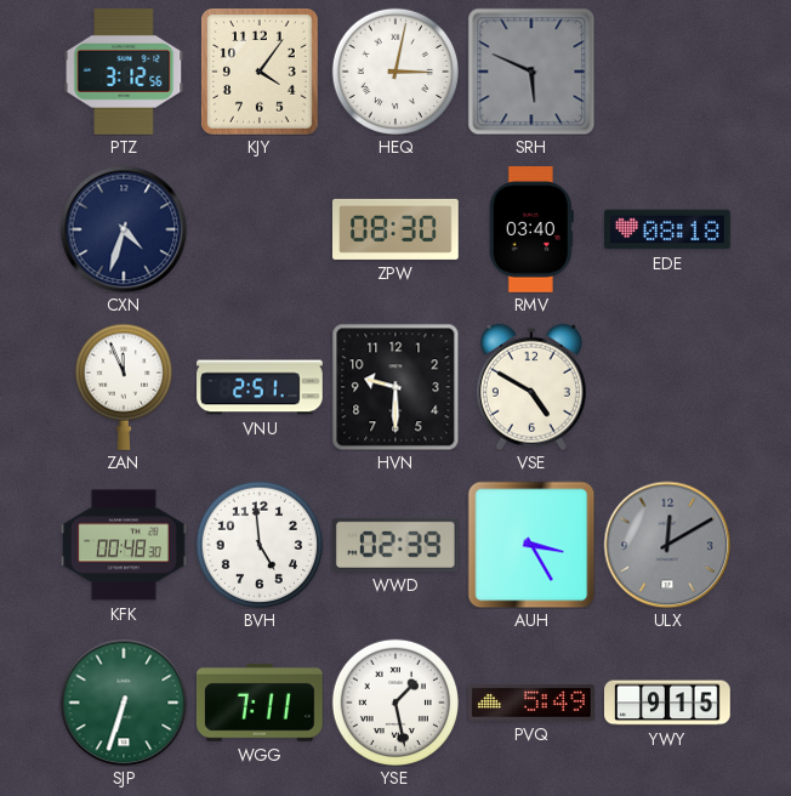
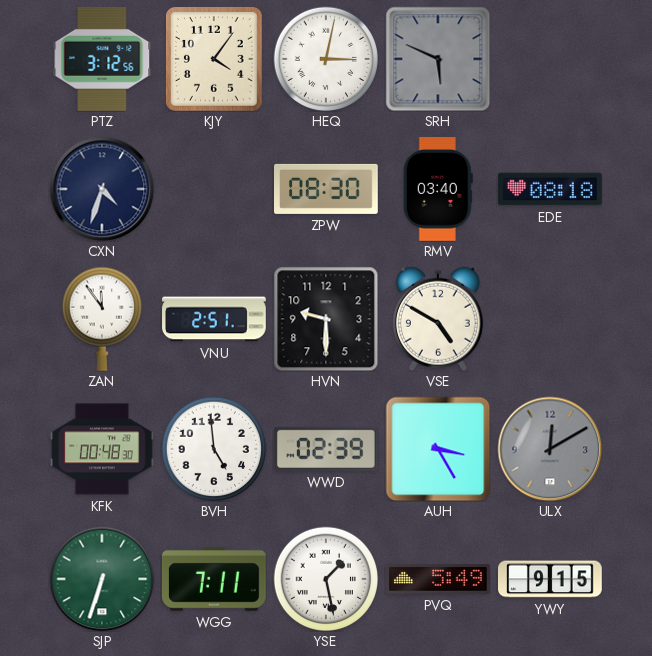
ZAN: 11:56 -> 11:54 (102, 319)
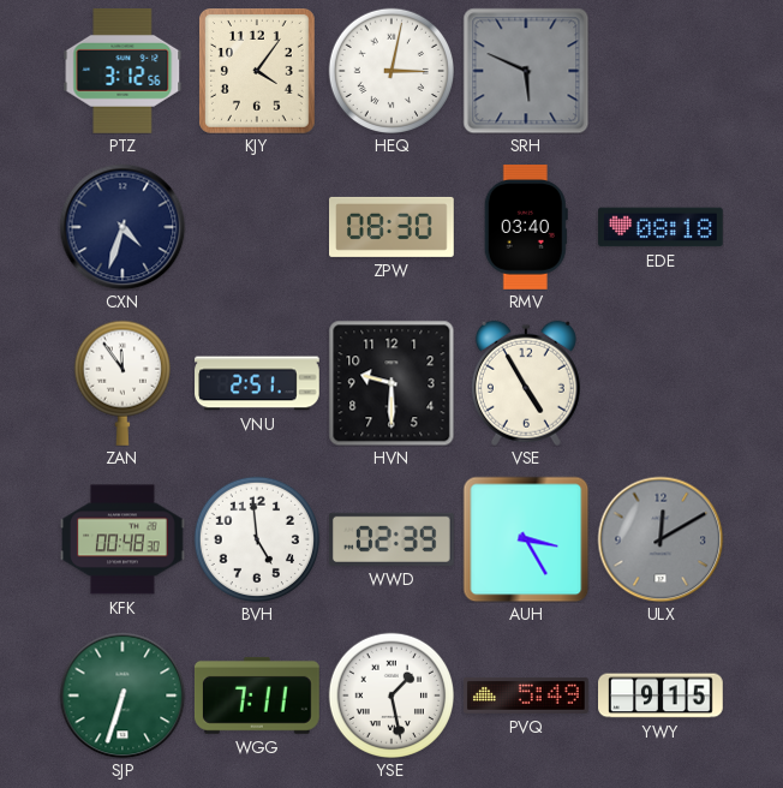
VSE: 4:50 -> 4:55 (526, 383)
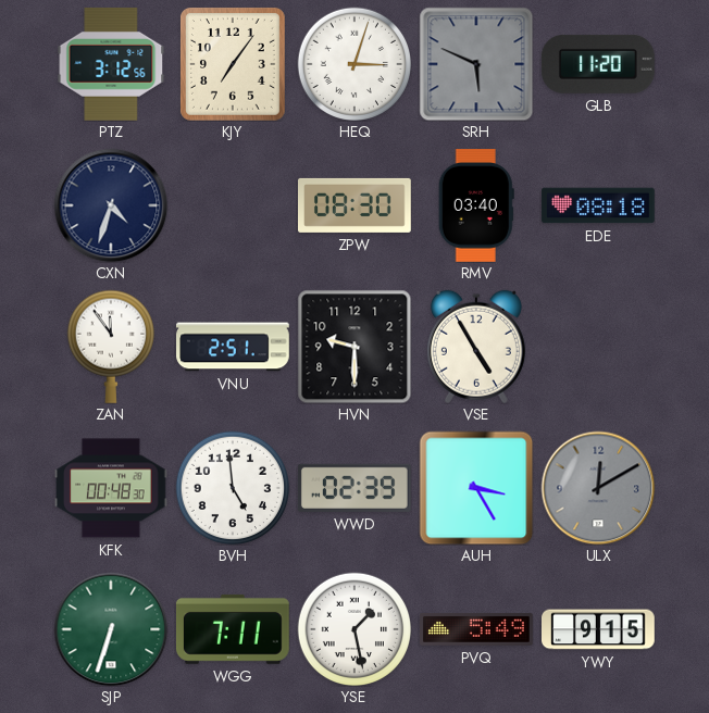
KJY: 4:06 -> 7:06 (233, 65)
HEQ: 3:02 -> 3:03 (353, 63)
GLB: none -> 11:20 (598, 64)
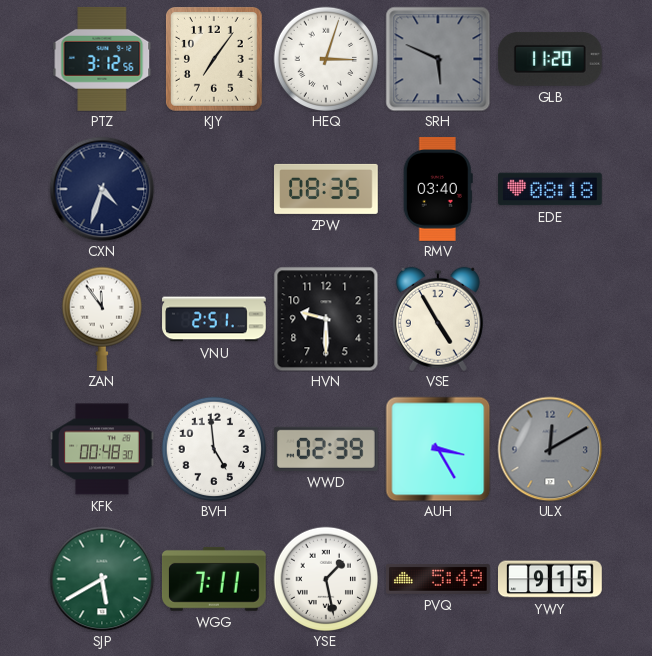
ZPW: 08:30 -> 08:35 (327, 189)
SJP: 6:33 -> 5:40 (102, 579)
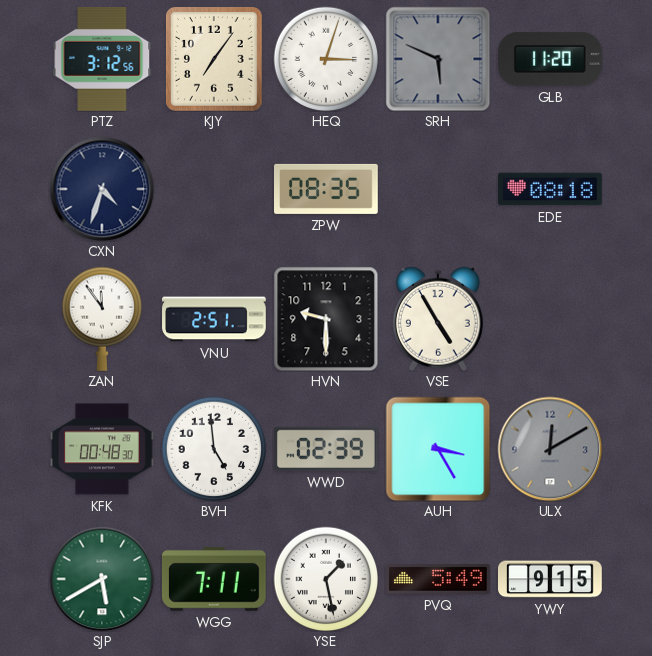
RMV: 03:40 -> none (438, 190)
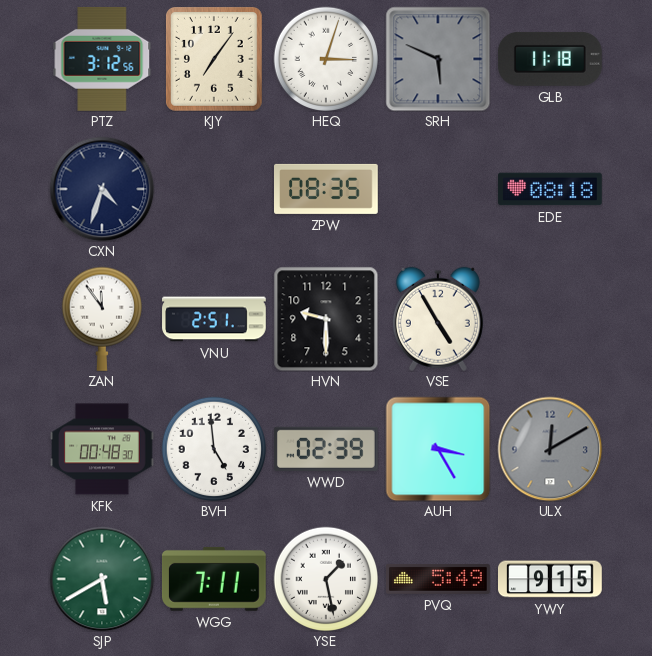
GLB: 11:20 -> 11:18 (550, 59)
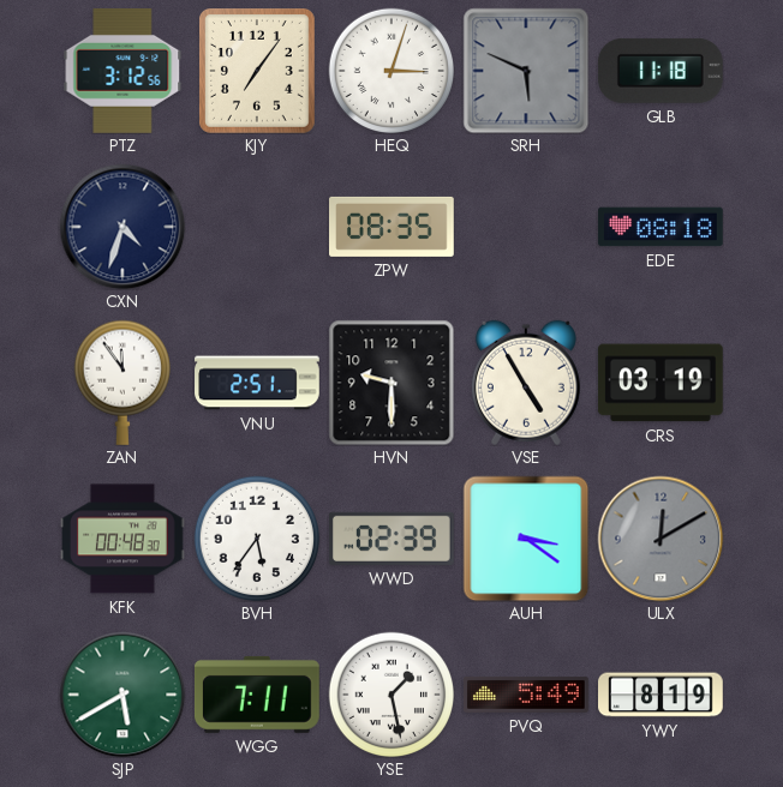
CRS: none -> 03:19 (661, 383)
BVH: 4:59 -> 5:36 (256, 537)
AUH: 3:25 -> 3:21 (526, 539)
YWY: 9:15 -> 8:19 (661, 695)
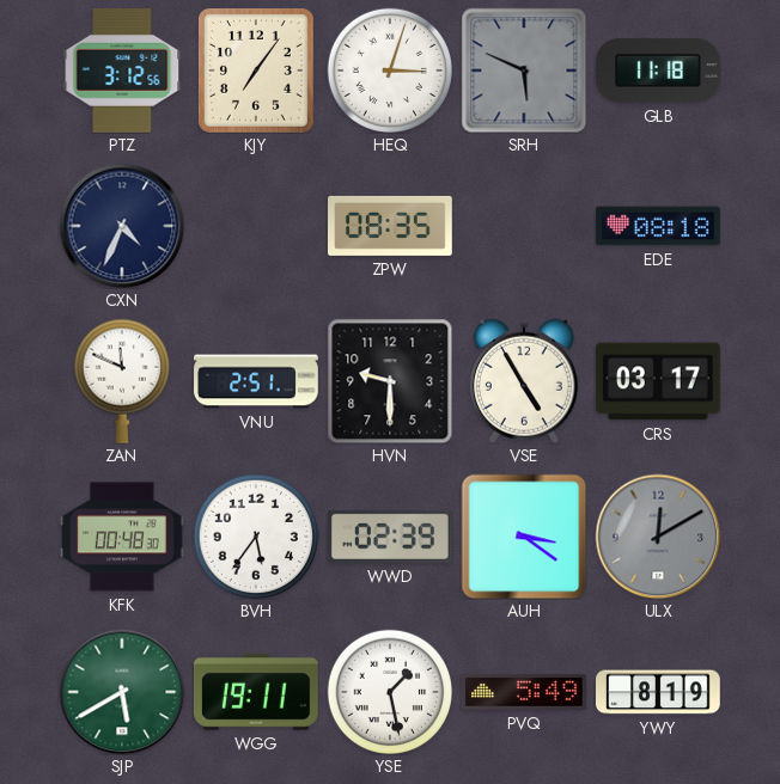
CXN: 4:33 -> 4:34 (122, 226)
ZAN: 11:54 -> 11:49 (122, 381)
CRS: 03:19 -> 03:17 (658, 381)
WGG: 7:11 -> 19:11 (256, 692)
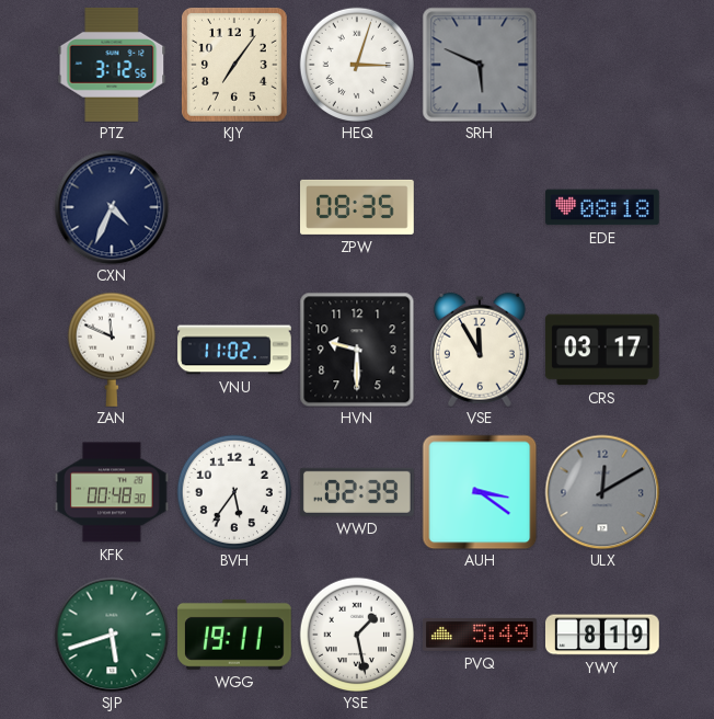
GLB: 11:18 -> none (658, 71)
VNU: 2:51 -> 11:02 (234, 350)
VSE: 4:55 -> 11:55 (480, 350)
SJP: 5:40 -> 5:42 (112, 635)
